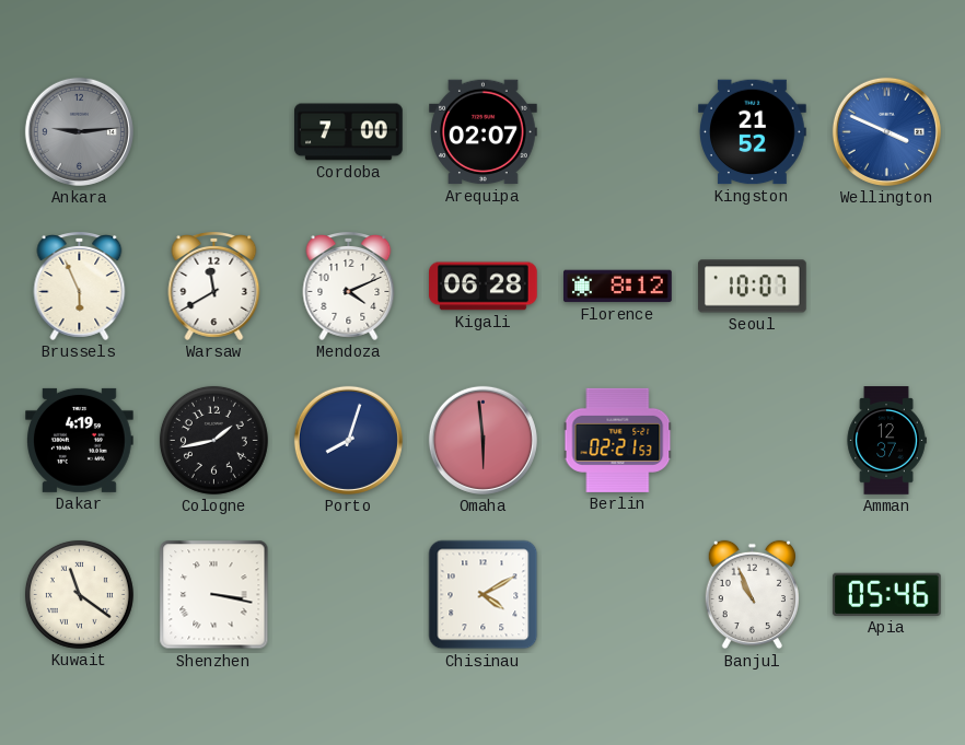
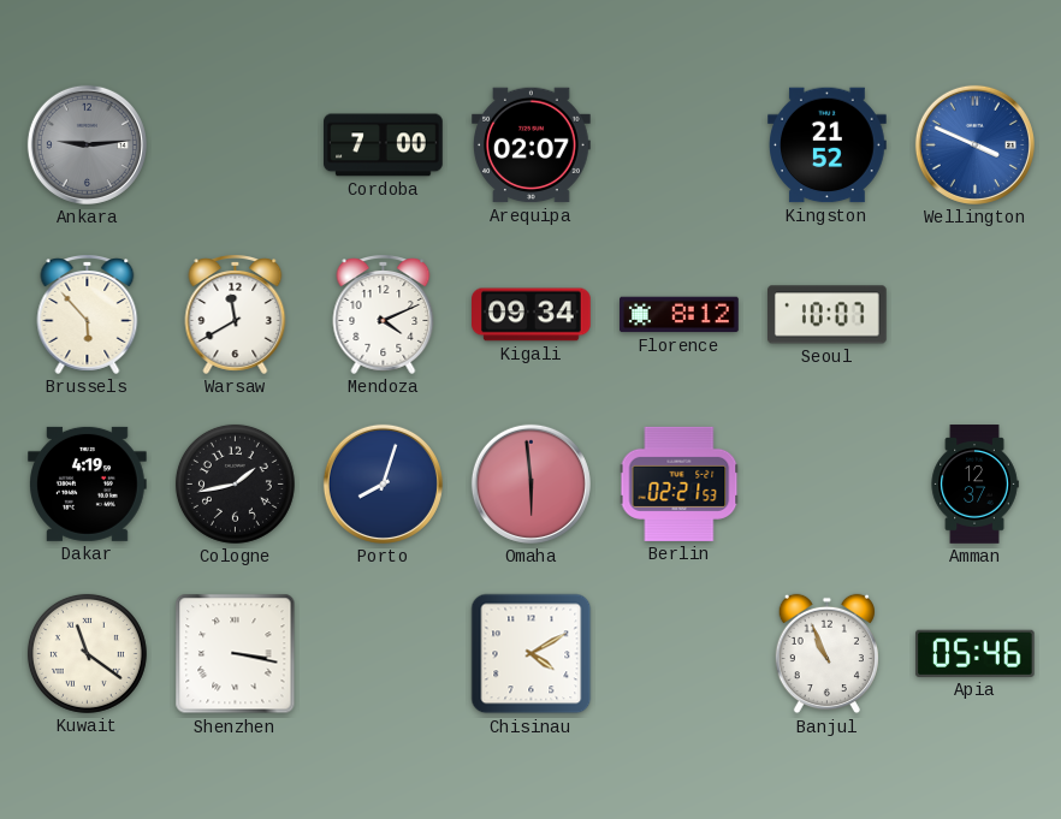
Brussels: 5:56 -> 5:53 (88, 315)
Kigali: 06:28 -> 09:34 (532, 315)
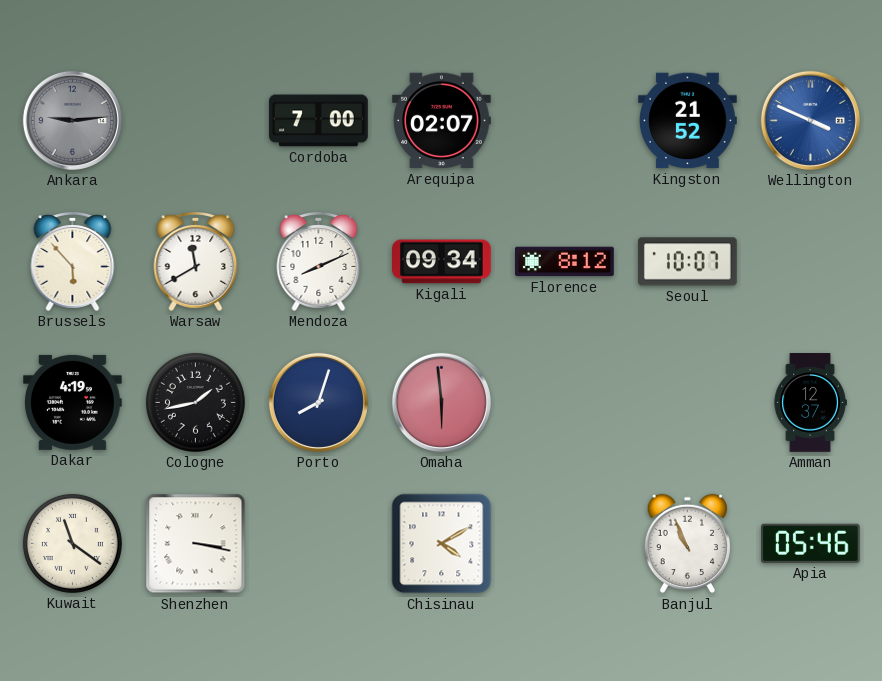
Mendoza: 4:11 -> 8:11 (319, 262)
Berlin: 02:21 -> none (680, 483)
